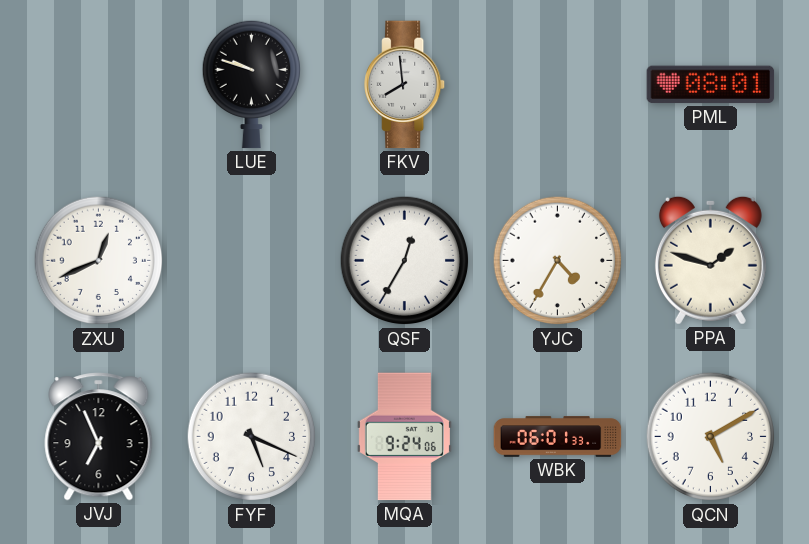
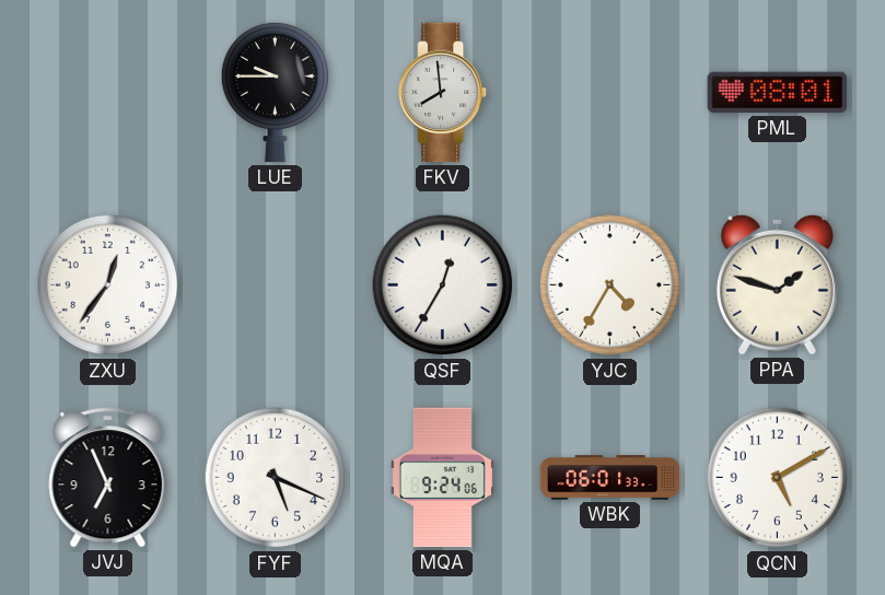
LUE: 9:48 -> 9:45 (275, 92)
ZXU: 12:41 -> 12:36 (108, 285)
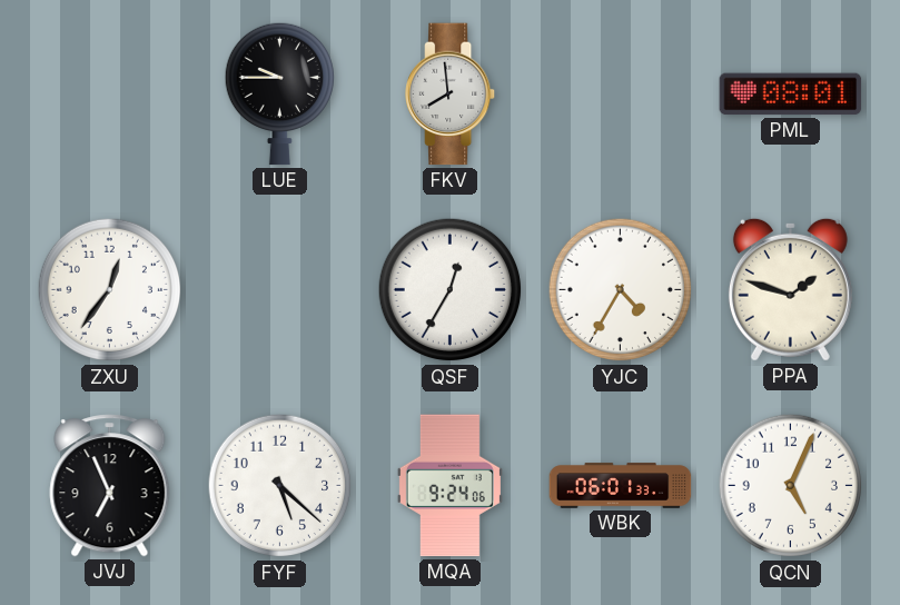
FYF: 5:19 -> 5:22 (280, 486)
QCN: 5:10 -> 5:04 (791, 486)
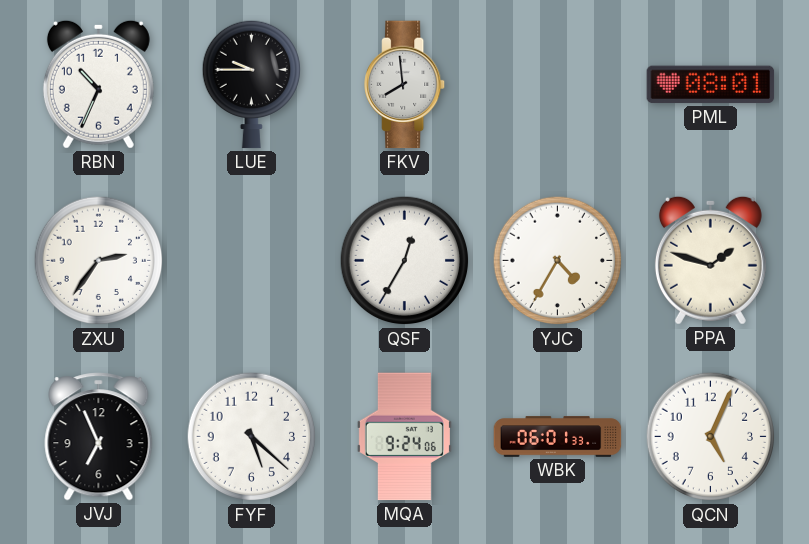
RBN: none -> 10:34 (98, 84)
ZXU: 12:36 -> 2:36 (99, 261)
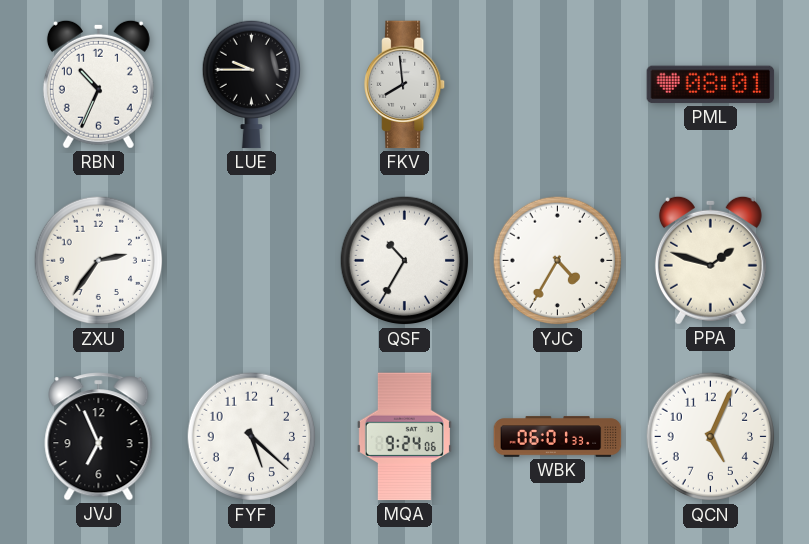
QSF: 12:35 -> 10:35 (405, 261)
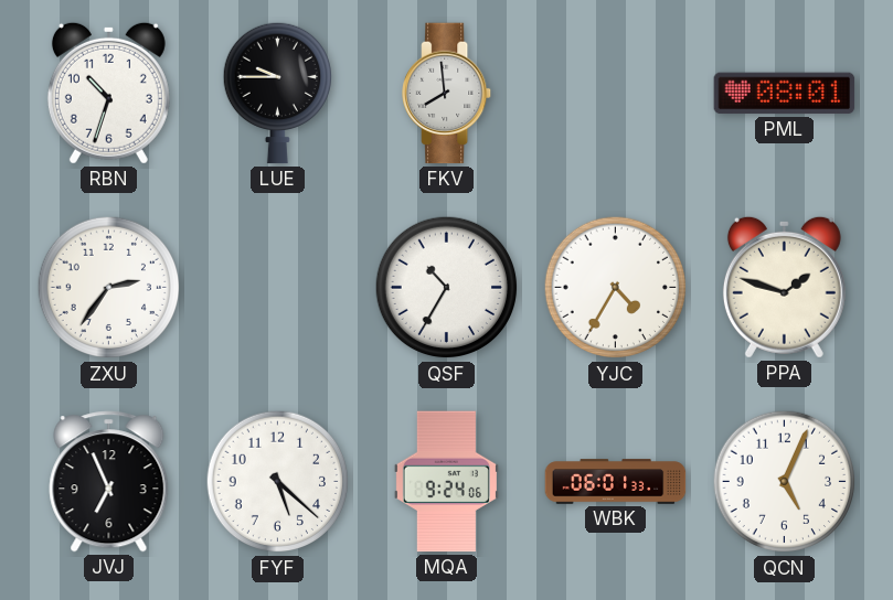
RBN: 10:34 -> 10:33 (108, 93)
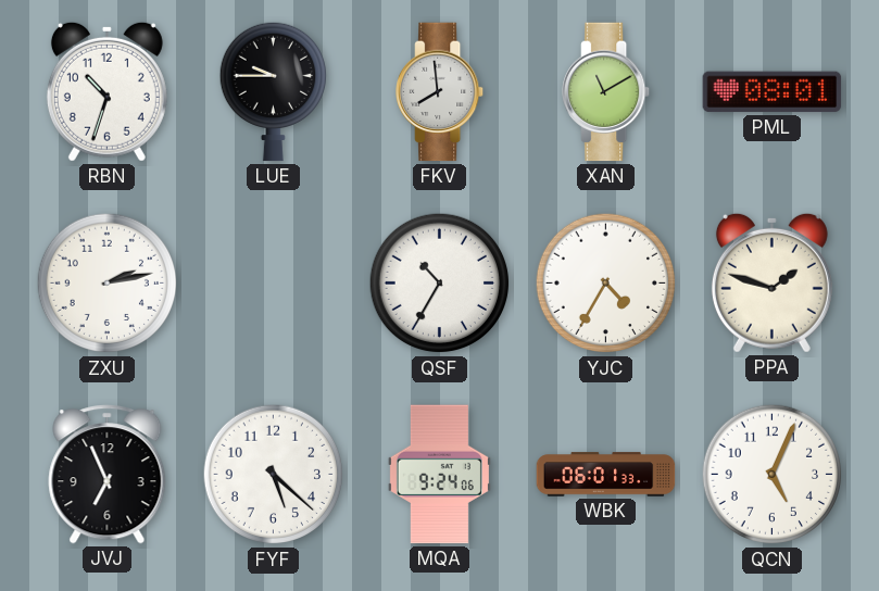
XAN: none -> 11:10 (607, 92)
ZXU: 2:36 -> 2:13 (108, 284)
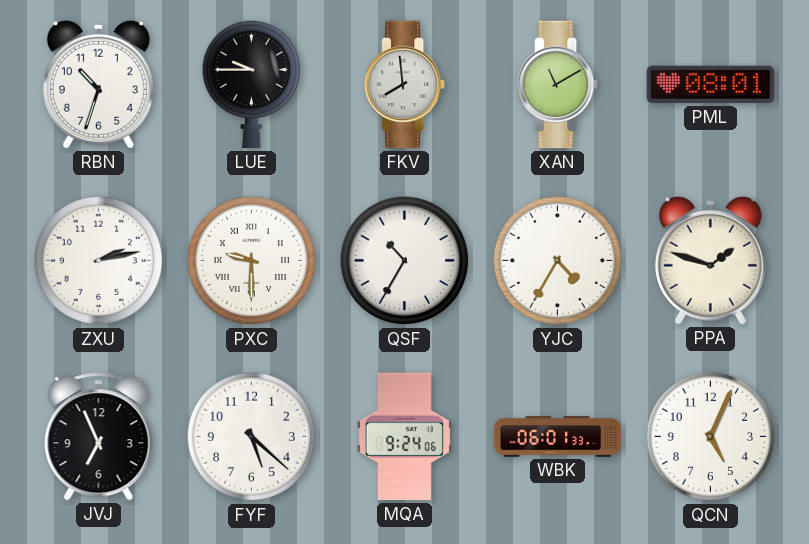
PXC: none -> 9:30 (252, 261)
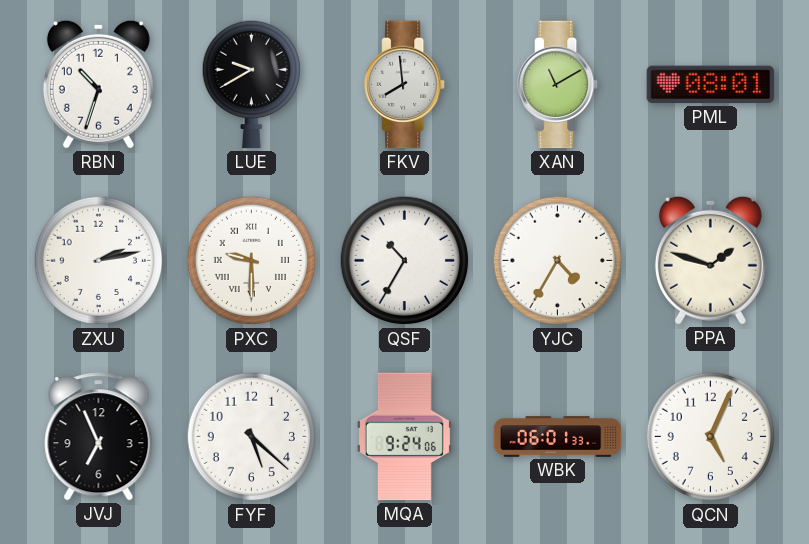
LUE: 9:45 -> 9:40 (251, 84)
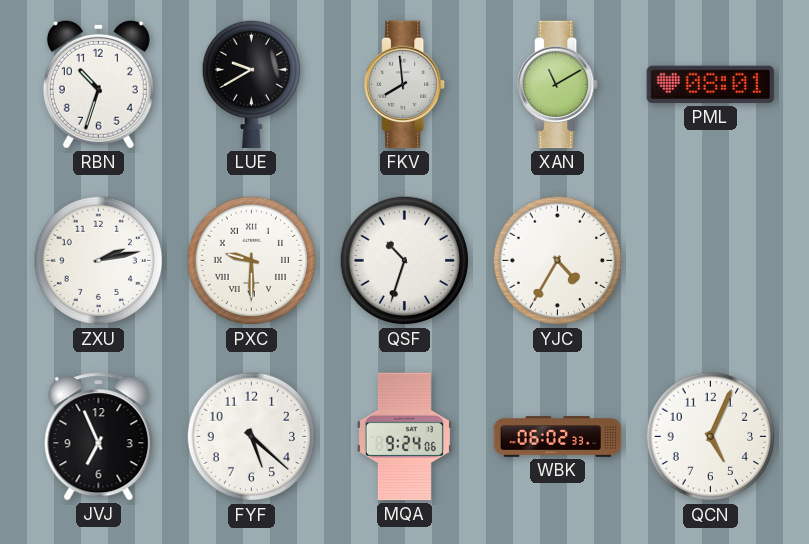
QSF: 10:35 -> 10:33 (405, 261)
PPA: 1:48 -> none (710, 260)
WBK: 06:01 -> 06:02 (558, 437)
